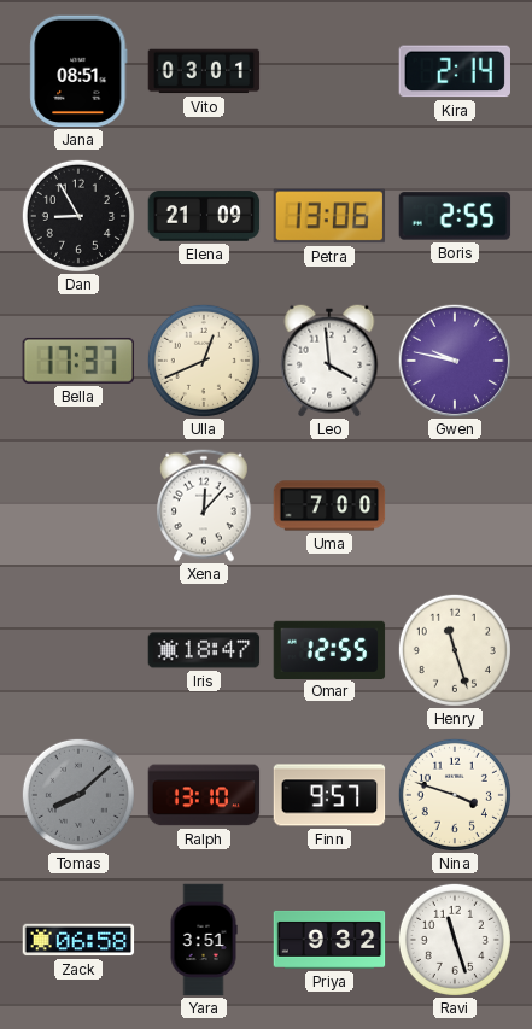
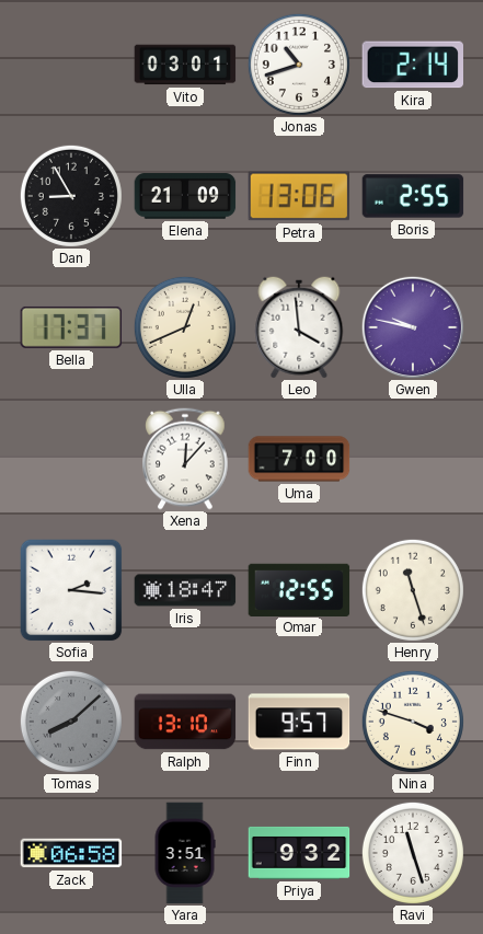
Jana: 08:51 -> none (78, 71)
Jonas: none -> 10:42 (299, 65)
Sofia: none -> 2:16 (71, 590)
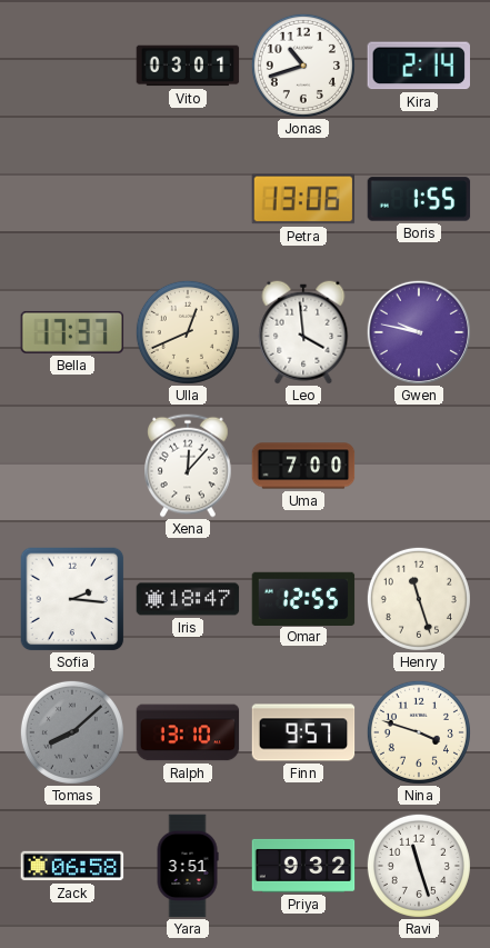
Dan: 8:55 -> none (71, 196)
Elena: 21:09 -> none (185, 196)
Boris: 2:55 -> 1:55 (419, 199)
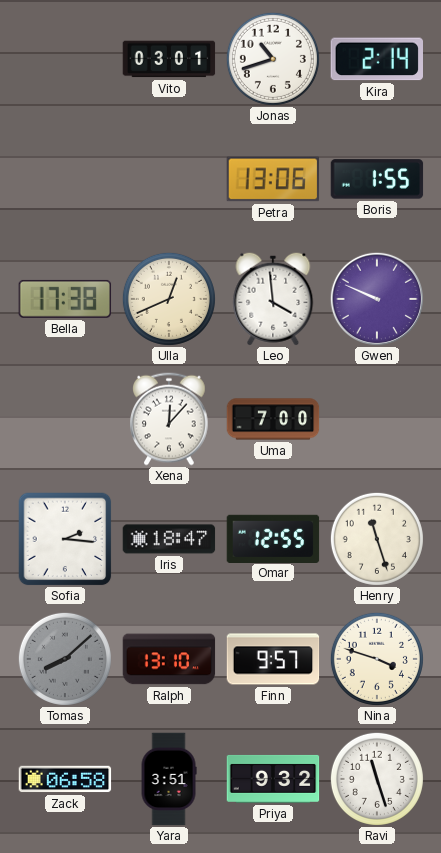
Bella: 17:37 -> 17:38 (65, 299)
Gwen: 9:47 -> 9:49 (377, 299)
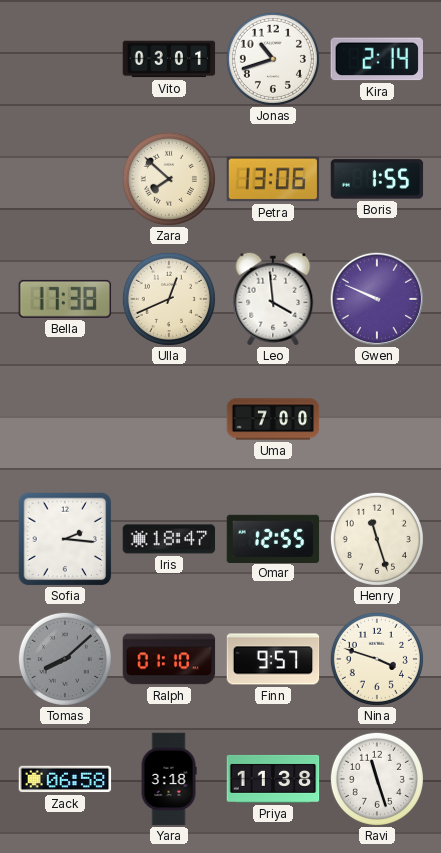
Zara: none -> 7:52 (169, 179)
Xena: 12:07 -> none (170, 419)
Ralph: 13:10 -> 01:10 (169, 659)
Yara: 3:51 -> 3:18 (169, 779)
Priya: 9:32 -> 11:38 (273, 779)
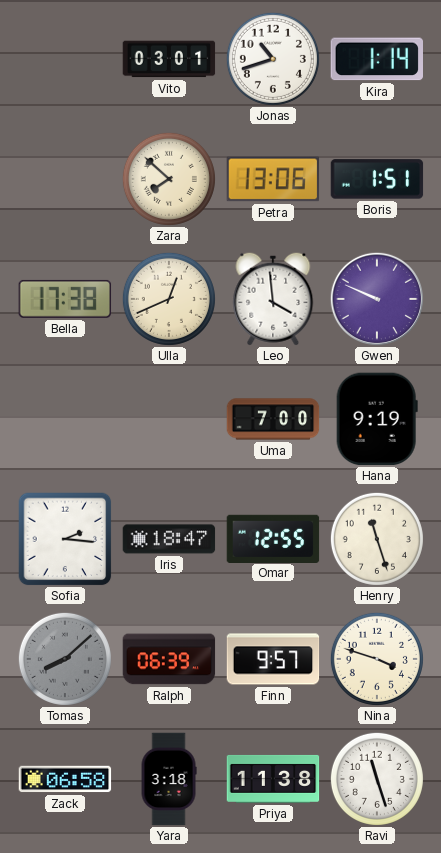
Kira: 2:14 -> 1:14 (377, 59)
Boris: 1:55 -> 1:51 (377, 179)
Hana: none -> 9:19 (377, 419)
Ralph: 01:10 -> 06:39 (169, 659)
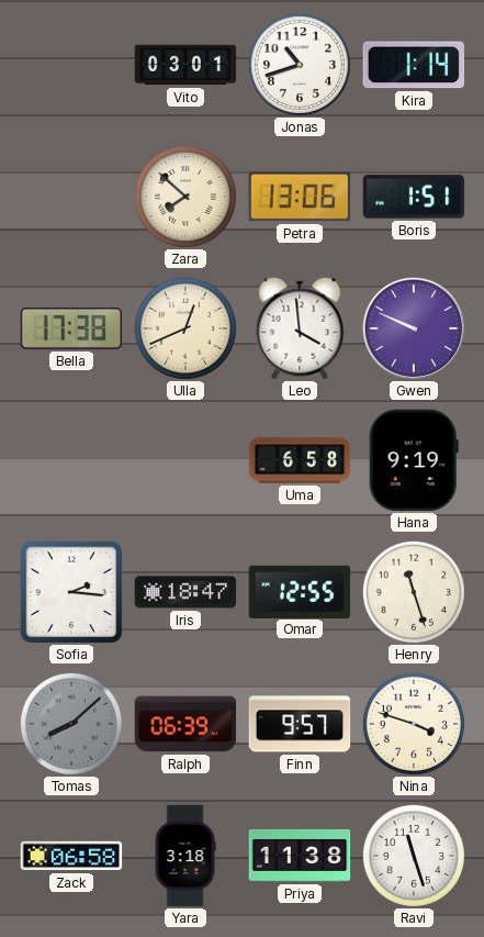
Uma: 7:00 -> 6:58 (300, 460)
